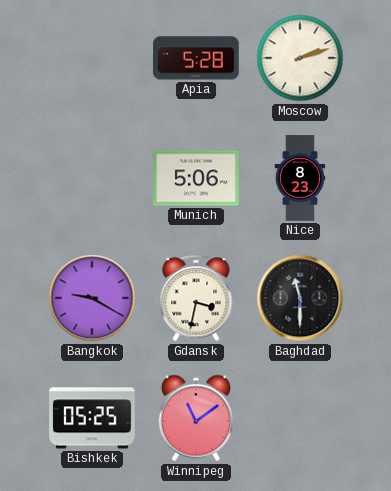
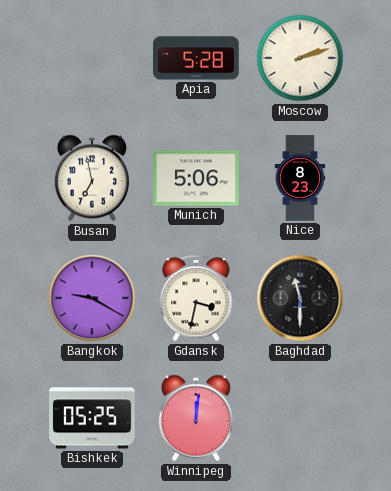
Busan: none -> 6:58 (92, 178)
Winnipeg: 11:09 -> 12:01 (196, 418)
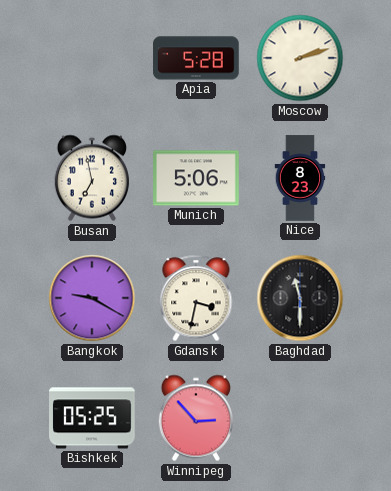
Winnipeg: 12:01 -> 2:53 (196, 418)
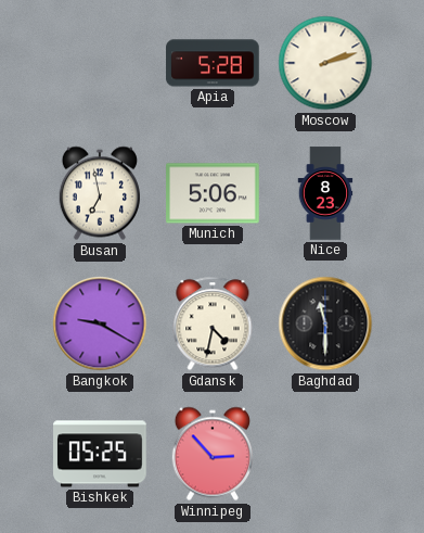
Gdansk: 3:32 -> 4:32 (213, 323)
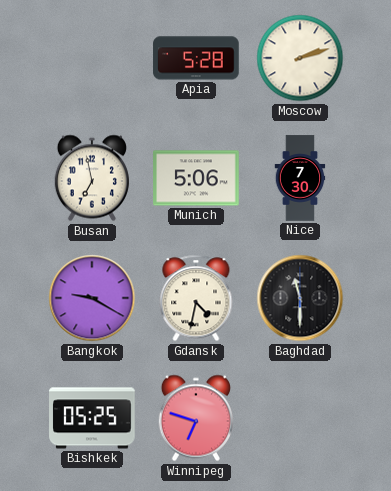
Nice: 8:23 -> 7:30 (300, 178)
Winnipeg: 2:53 -> 6:48 (196, 418)
